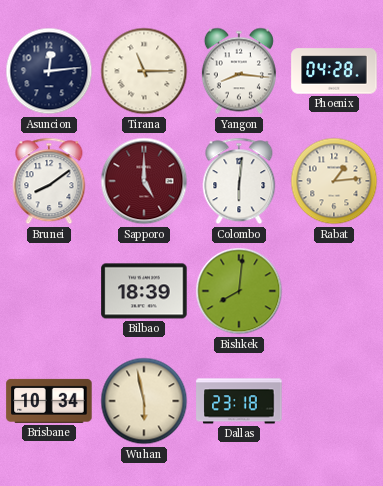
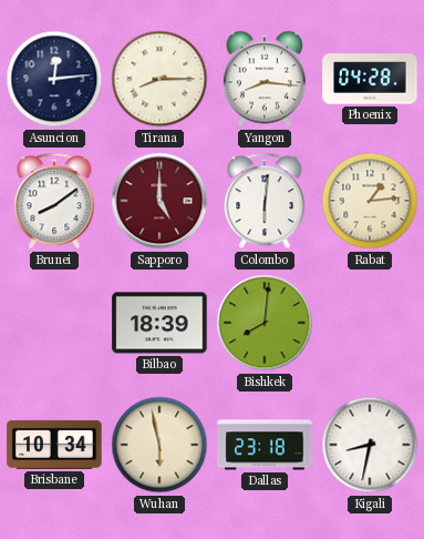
Tirana: 11:15 -> 8:15 (159, 79)
Kigali: none -> 8:32 (370, 445)
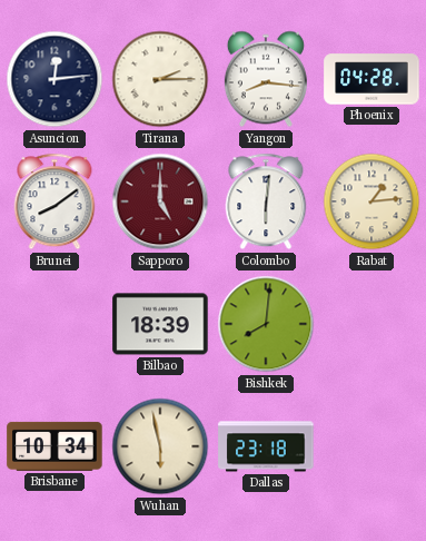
Tirana: 8:15 -> 2:15 (160, 79)
Kigali: 8:32 -> none (370, 445)
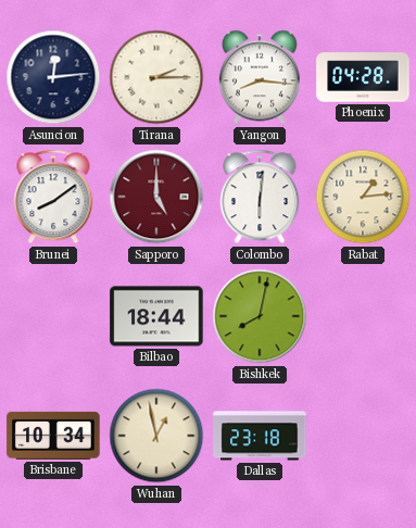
Bilbao: 18:39 -> 18:44 (156, 316)
Bishkek: 8:01 -> 8:02 (260, 316)
Wuhan: 5:58 -> 12:58 (156, 436)
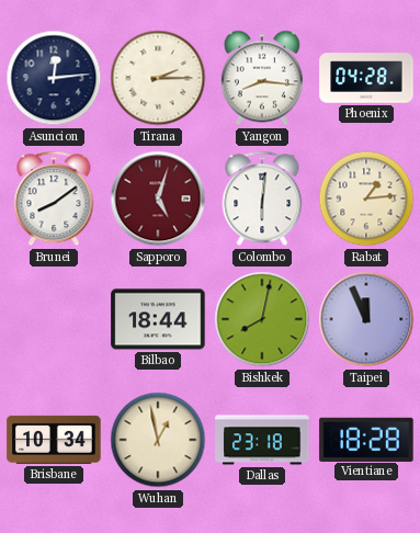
Sapporo: 5:00 -> 5:03 (158, 199)
Taipei: none -> 11:56 (366, 319)
Vientiane: none -> 18:28 (366, 439)
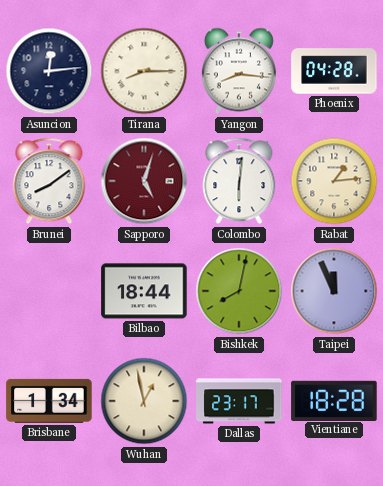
Tirana: 2:15 -> 8:15 (144, 71)
Brisbane: 10:34 -> 1:34 (49, 401)
Dallas: 23:18 -> 23:17 (239, 401)
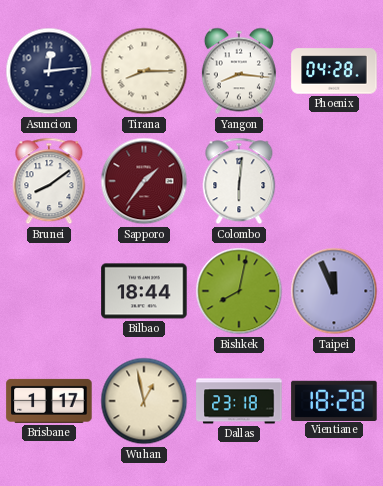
Sapporo: 5:03 -> 1:36 (144, 181)
Rabat: 1:14 -> none (334, 181)
Brisbane: 1:34 -> 1:17 (49, 401)
Dallas: 23:17 -> 23:18 (239, 401)
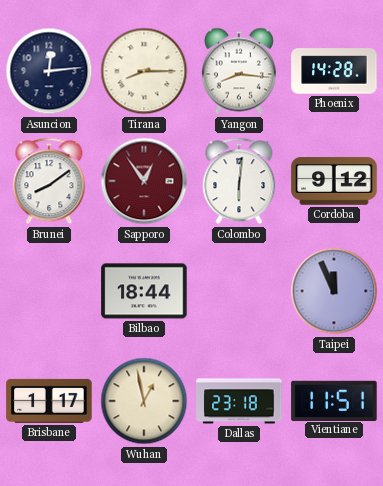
Phoenix: 04:28 -> 14:28 (334, 71)
Sapporo: 1:36 -> 12:54 (144, 181)
Cordoba: none -> 9:12 (334, 181)
Bishkek: 8:02 -> none (239, 291)
Vientiane: 18:28 -> 11:51 (334, 400)
